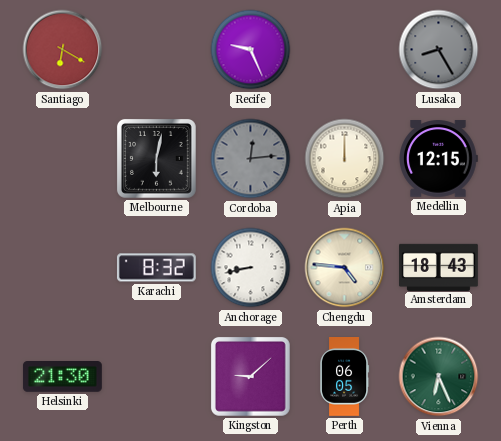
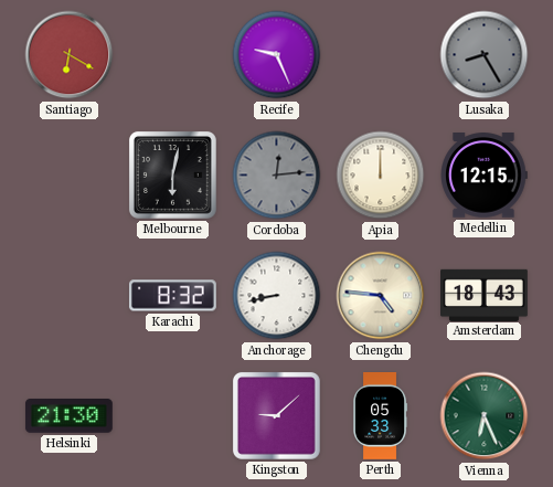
Perth: 06:05 -> 05:33 (381, 416)
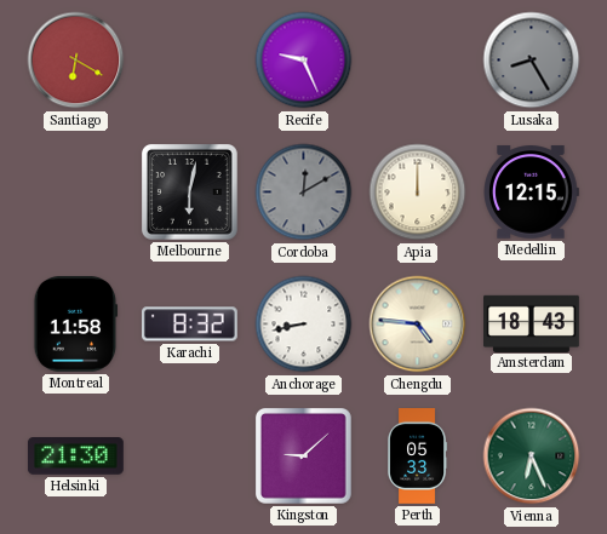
Cordoba: 12:14 -> 12:10 (304, 193)
Montreal: none -> 11:58 (76, 325)
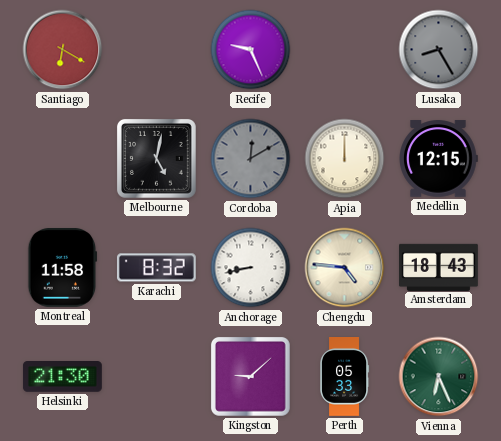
Melbourne: 6:02 -> 5:02 (156, 158)
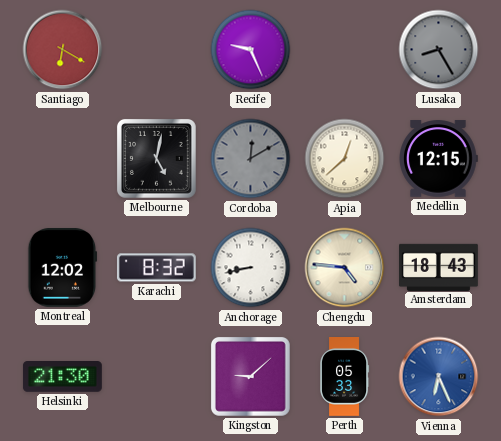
Apia: 12:00 -> 12:38 (345, 159)
Montreal: 11:58 -> 12:02 (63, 268)
Vienna dial: green -> blue (439, 377)
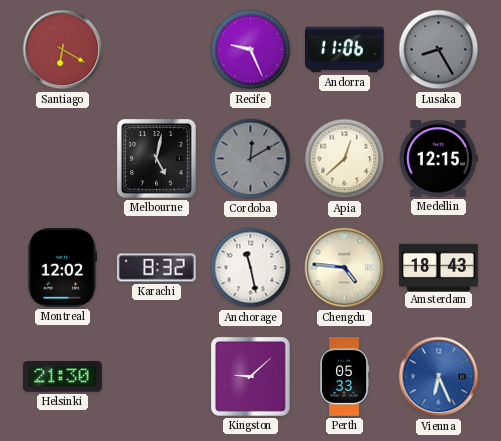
Andorra: none -> 11:06 (345, 50)
Anchorage: 8:43 -> 11:28 (251, 268)
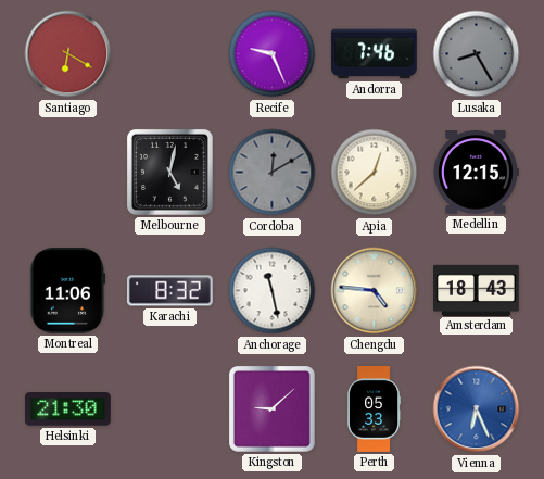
Andorra: 11:06 -> 7:46 (375, 54)
Montreal: 12:02 -> 11:06 (68, 291)
